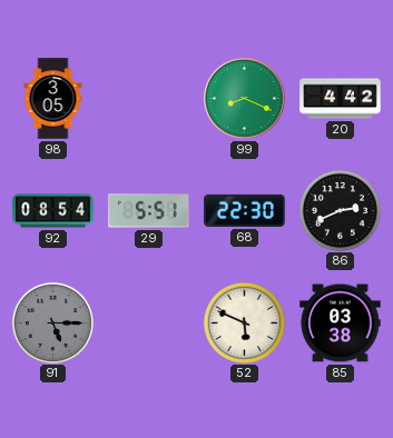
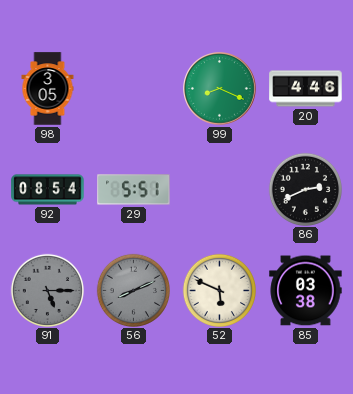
20: 4:42 -> 4:46 (306, 89)
68: 22:30 -> none (245, 210)
56: none -> 8:11 (133, 290)
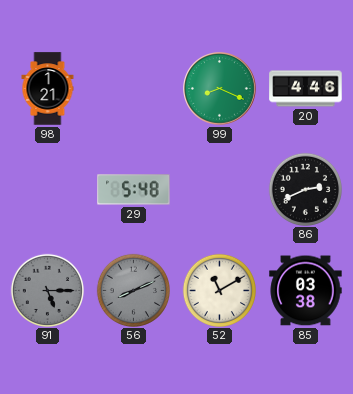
98: 3:05 -> 1:21 (48, 89)
92: 08:54 -> none (48, 190)
29: 5:51 -> 5:48 (134, 190)
52: 5:49 -> 11:10 (219, 290)
